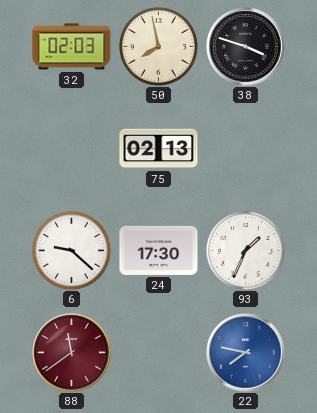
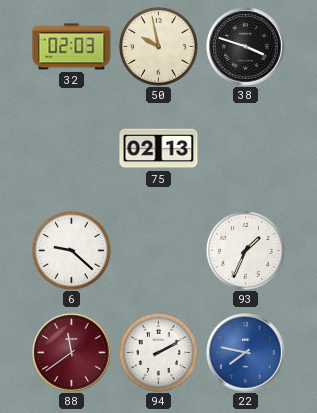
50: 7:58 -> 9:58 (158, 46)
24: 17:30 -> none (159, 250)
94: none -> 2:10 (158, 352)
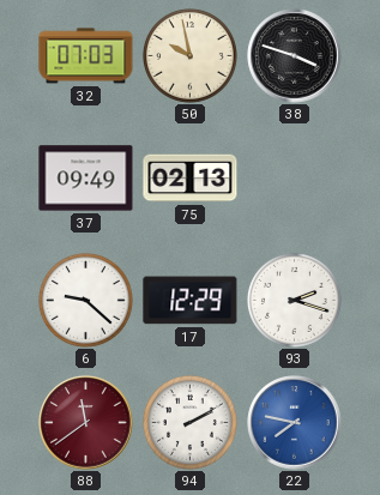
32: 02:03 -> 07:03 (86, 56)
37: none -> 09:49 (86, 179)
17: none -> 12:29 (191, 301)
93: 1:34 -> 2:18 (294, 300)
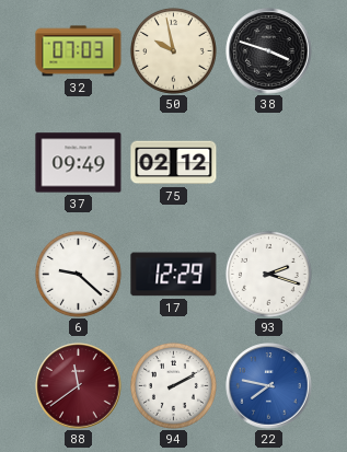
75: 02:13 -> 02:12 (174, 163)
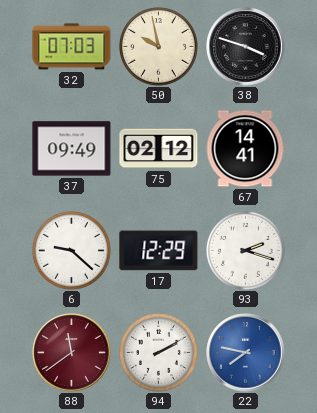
67: none -> 14:41 (245, 149)
